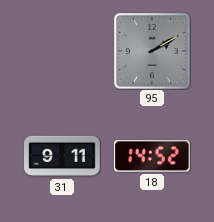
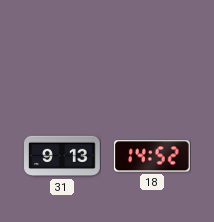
95: 2:10 -> none (152, 51)
31: 9:11 -> 9:13 (63, 156)
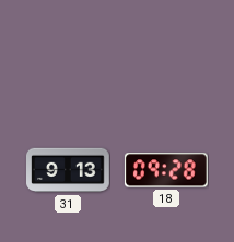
18: 14:52 -> 09:28 (166, 170)
